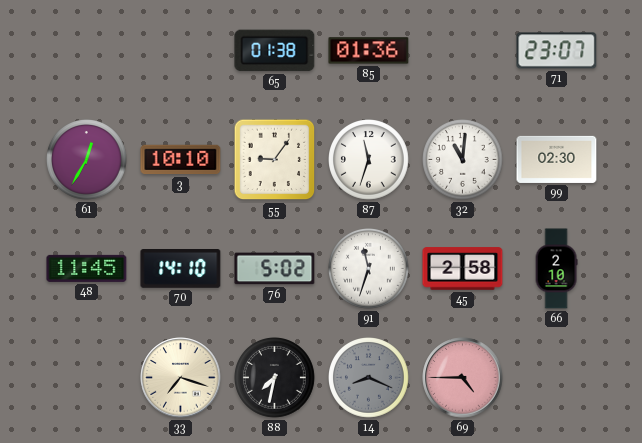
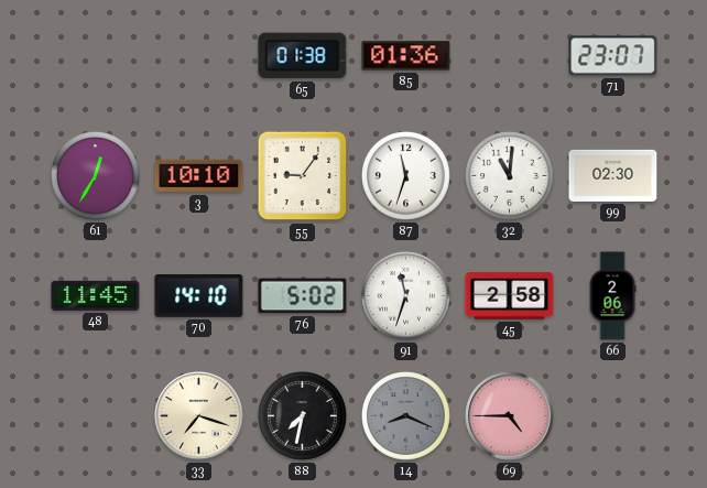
66: 2:10 -> 2:06 (612, 296)
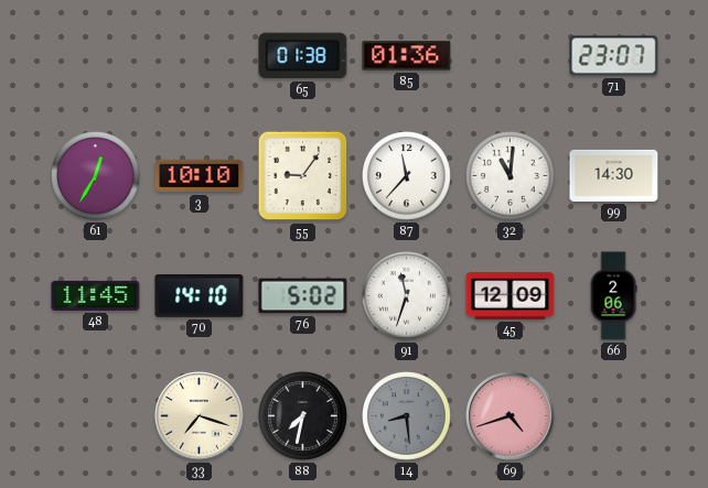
87: 11:33 -> 11:37 (407, 176)
99: 02:30 -> 14:30 (614, 175)
45: 2:58 -> 12:09 (511, 296)
14: 8:19 -> 8:29 (407, 416)
69: 4:45 -> 4:42 (511, 416)
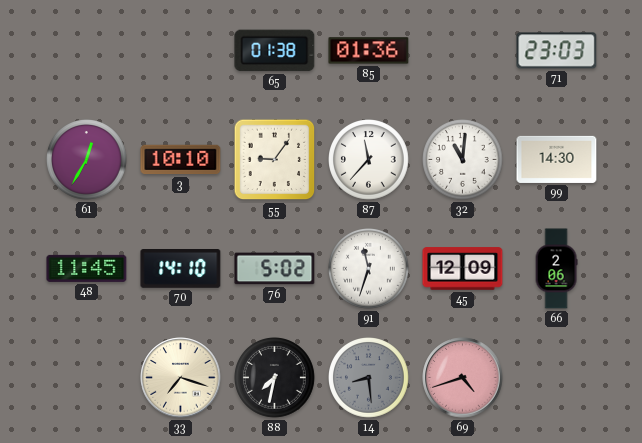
71: 23:07 -> 23:03 (557, 51)
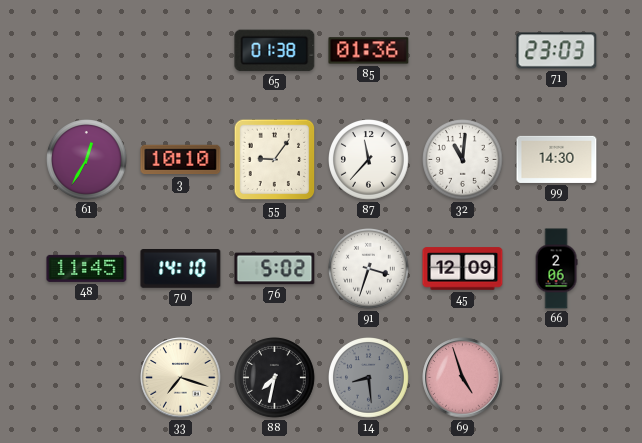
91: 11:33 -> 3:33 (369, 269)
69: 4:42 -> 4:57 (463, 378)
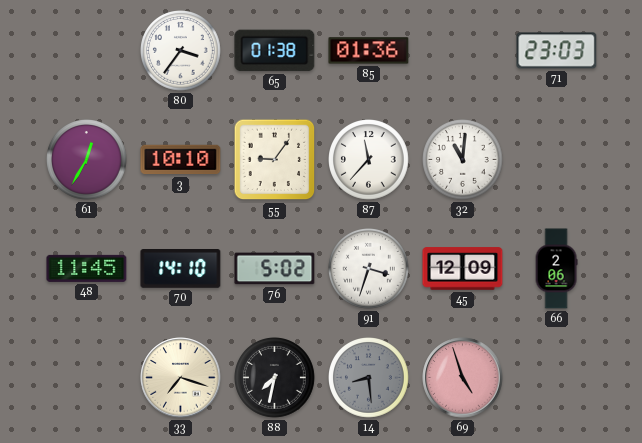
80: none -> 3:36 (181, 51)
99: 14:30 -> none (557, 159)
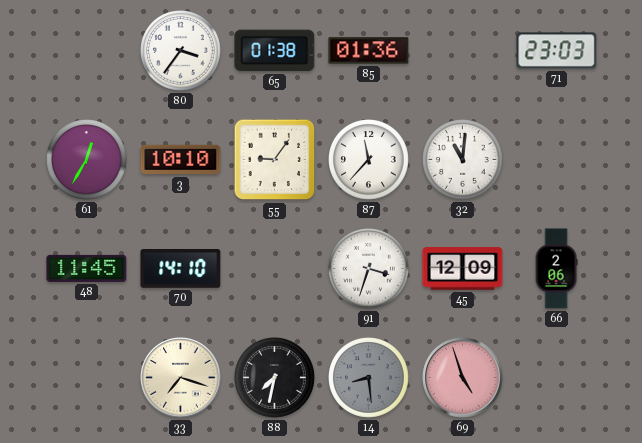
76: 5:02 -> none (275, 269)
